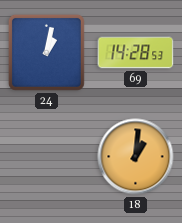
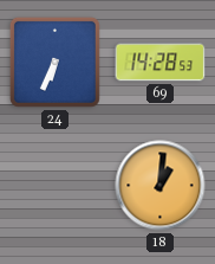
24: 1:02 -> 6:34 (54, 62)
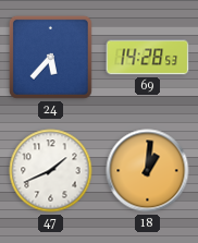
24: 6:34 -> 5:37 (50, 57)
47: none -> 1:41 (51, 171)
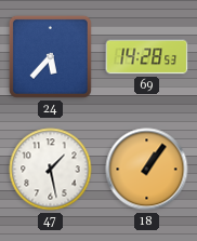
47: 1:41 -> 1:28 (51, 170)
18: 1:01 -> 1:06 (147, 170)
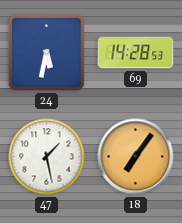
24: 5:37 -> 5:32 (46, 52)
18: 1:06 -> 7:06 (136, 157)
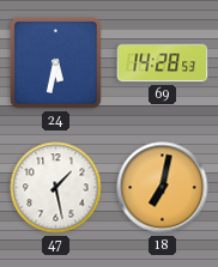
18: 7:06 -> 7:02 (163, 188)
